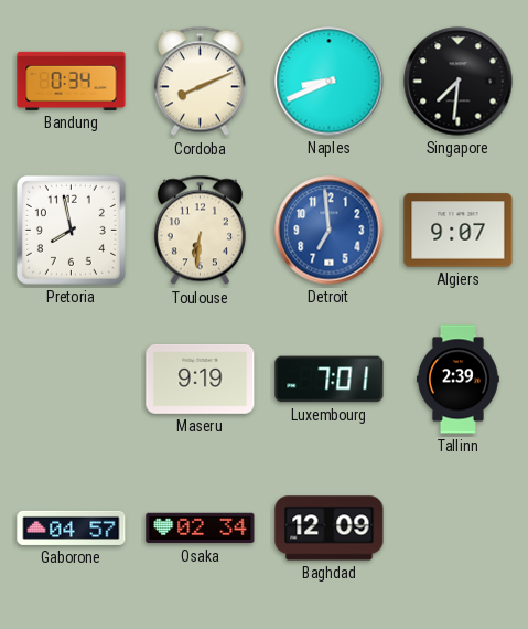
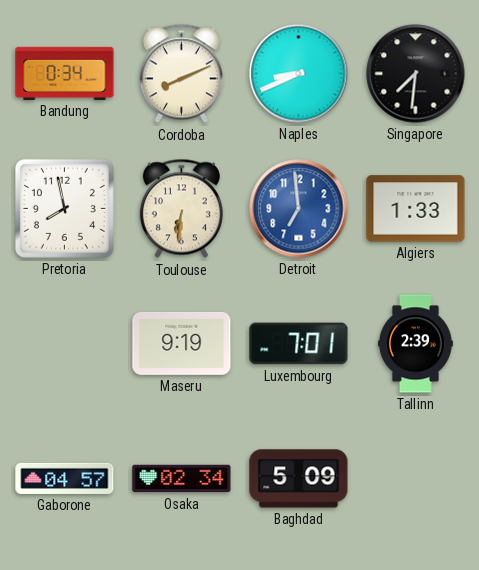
Algiers: 9:07 -> 1:33 (416, 209)
Baghdad: 12:09 -> 5:09 (299, 479)
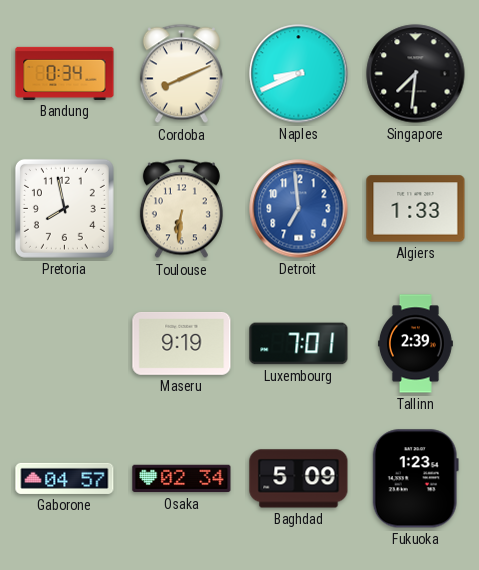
Fukuoka: none -> 1:23 (415, 479)
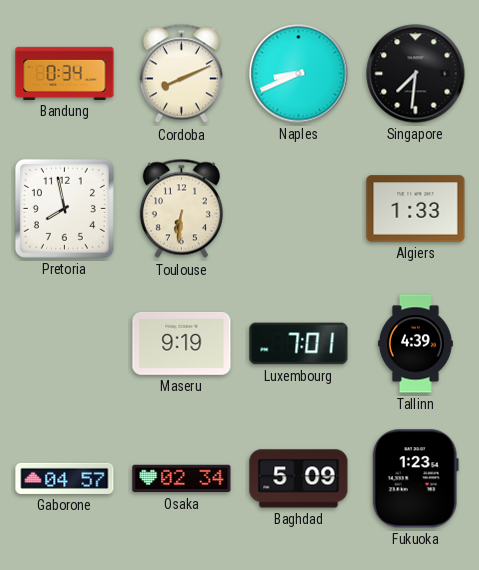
Detroit: 6:59 -> none (299, 209)
Tallinn: 2:39 -> 4:39 (415, 344)
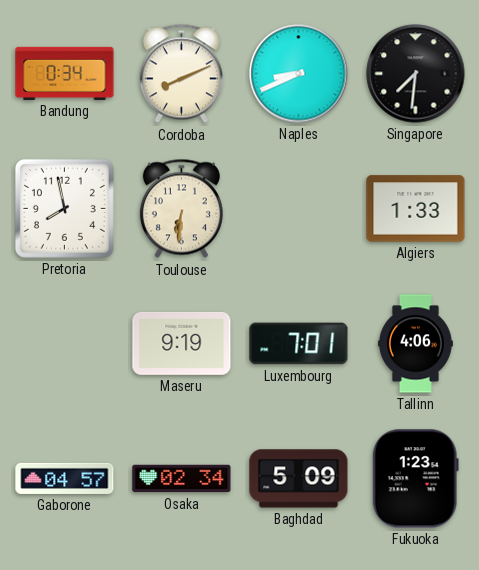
Tallinn: 4:39 -> 4:06 (415, 344)
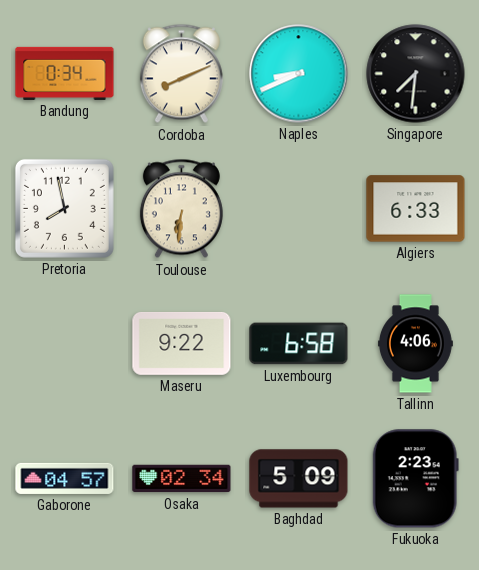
Algiers: 1:33 -> 6:33 (416, 209)
Maseru: 9:19 -> 9:22 (182, 343)
Luxembourg: 7:01 -> 6:58 (299, 344)
Fukuoka: 1:23 -> 2:23 (415, 479)
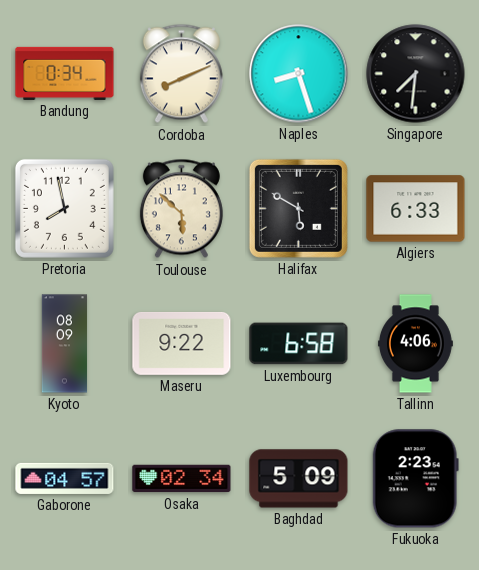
Naples: 8:41 -> 8:27 (299, 74)
Toulouse: 6:31 -> 5:52 (181, 209)
Halifax: none -> 5:50 (298, 208)
Kyoto: none -> 08:09 (65, 344)
